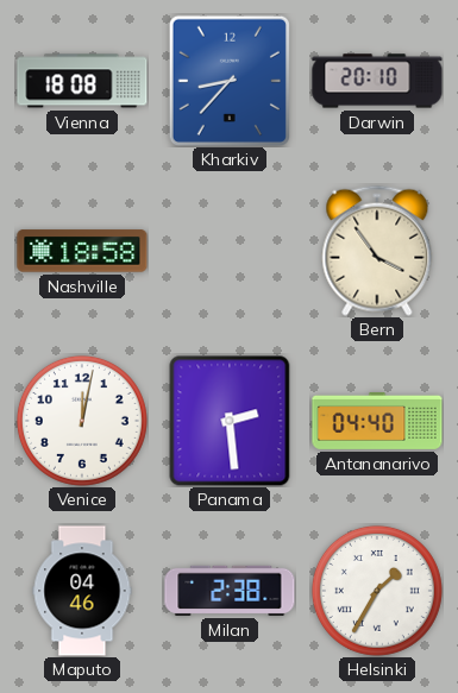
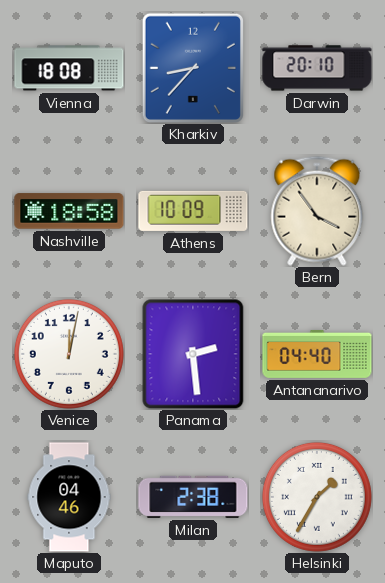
Athens: none -> 10:09 (193, 211)
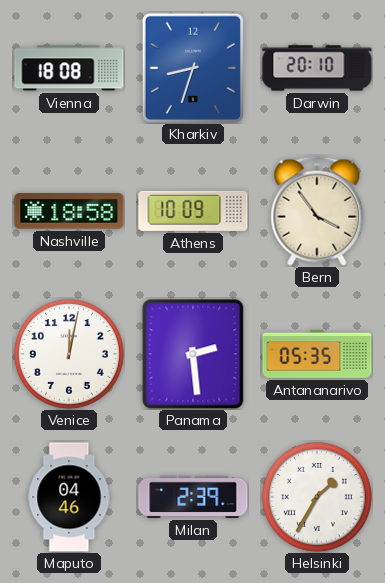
Kharkiv: 8:37 -> 8:33 (193, 68)
Antananarivo: 04:40 -> 05:35 (317, 354)
Milan: 2:38 -> 2:39 (193, 497)
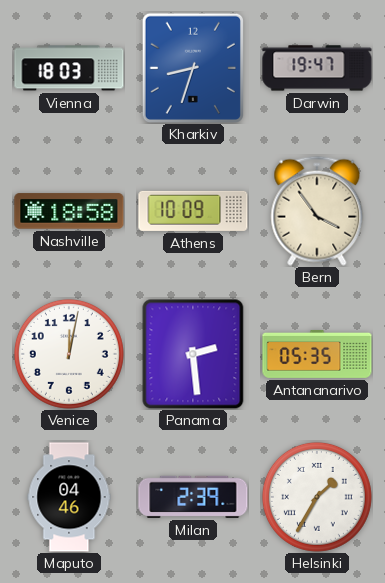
Vienna: 18:08 -> 18:03 (69, 68)
Darwin: 20:10 -> 19:47 (317, 68)
